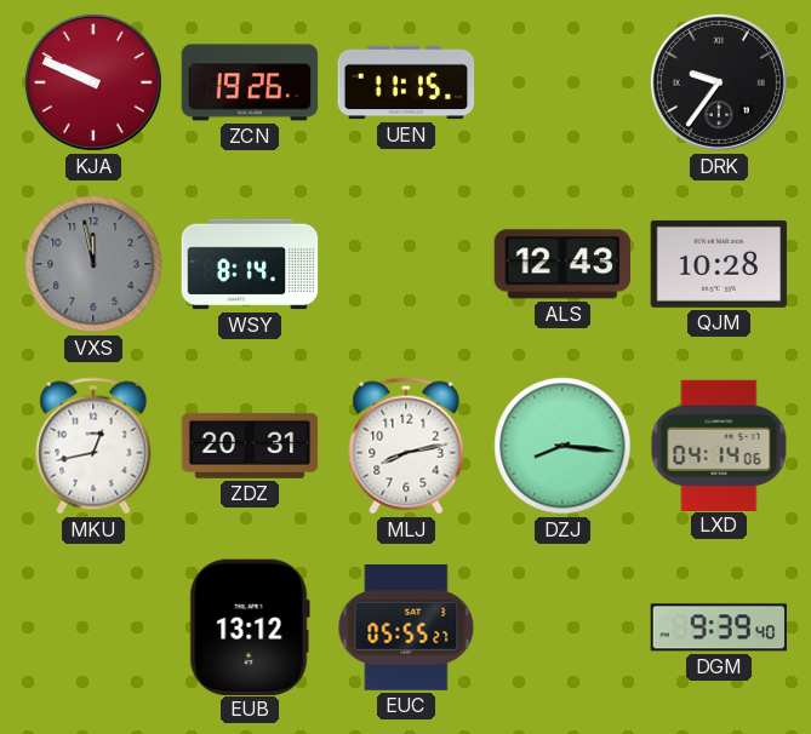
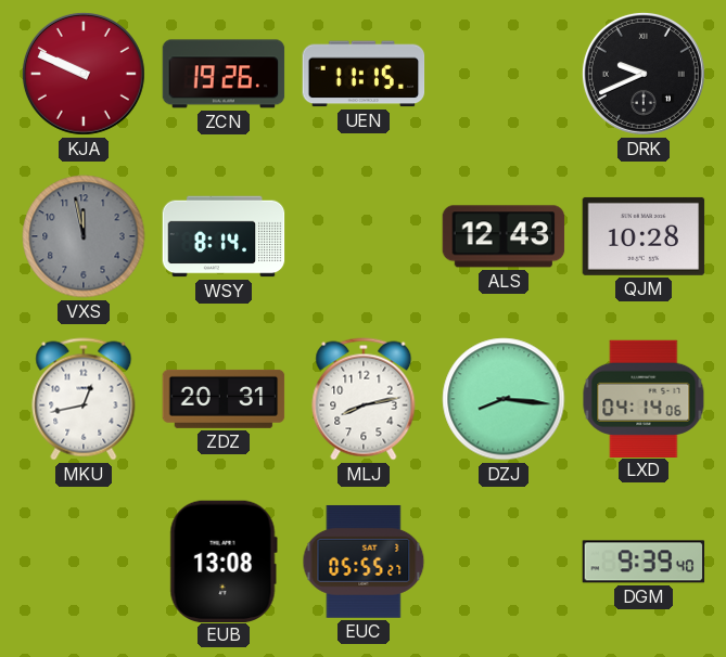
DRK: 9:36 -> 9:41 (644, 74)
EUB: 13:12 -> 13:08 (224, 561)
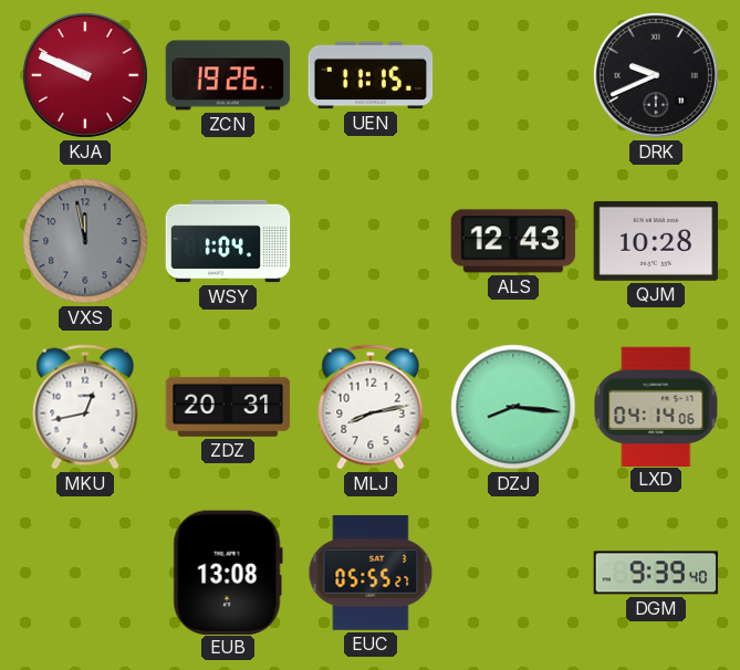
WSY: 8:14 -> 1:04 (228, 241)
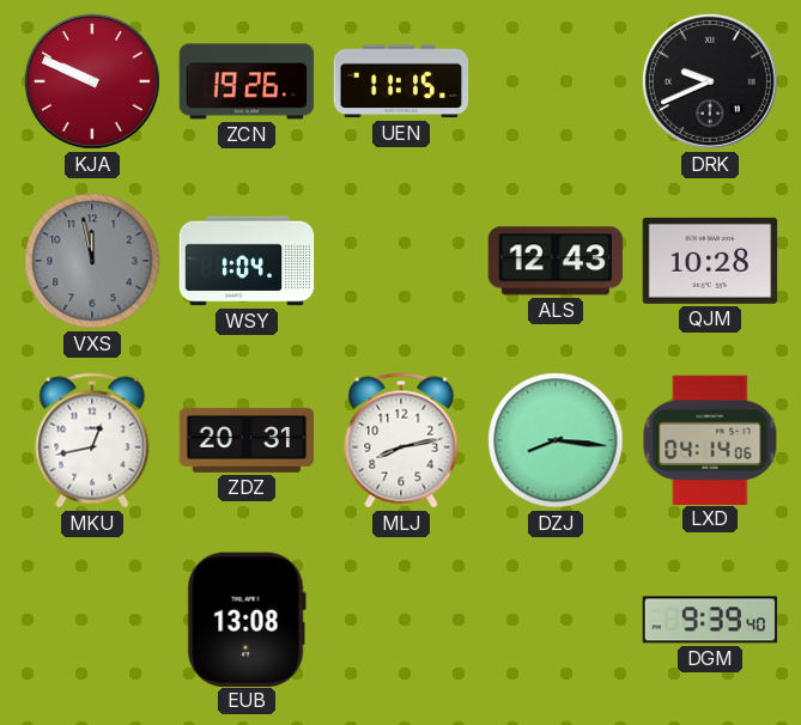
EUC: 05:55 -> none (371, 573)
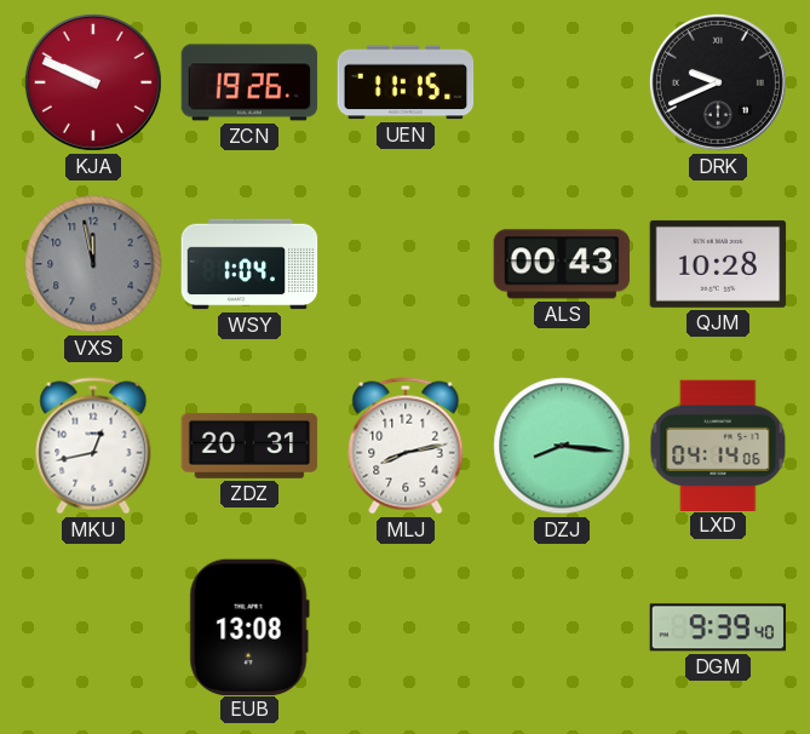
ALS: 12:43 -> 00:43 (562, 264)
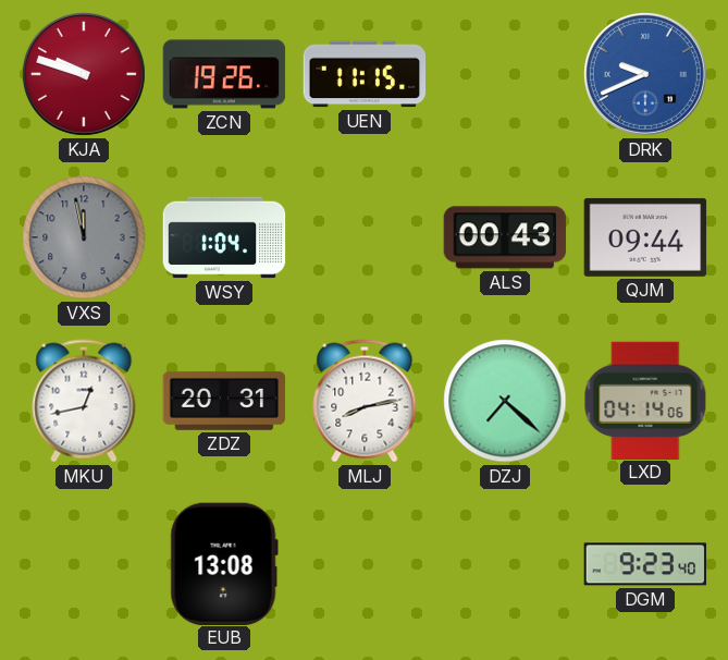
KJA: 9:49 -> 9:48 (84, 74)
DRK dial: black -> blue (645, 74)
QJM: 10:28 -> 09:44 (645, 237)
DZJ: 8:16 -> 7:22 (505, 401)
DGM: 9:39 -> 9:23 (645, 564)
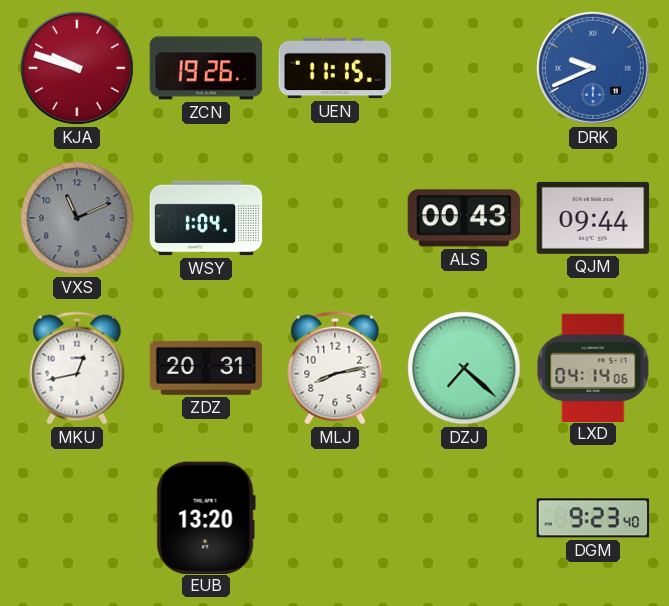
VXS: 11:58 -> 11:11 (77, 218)
EUB: 13:08 -> 13:20 (206, 517)
